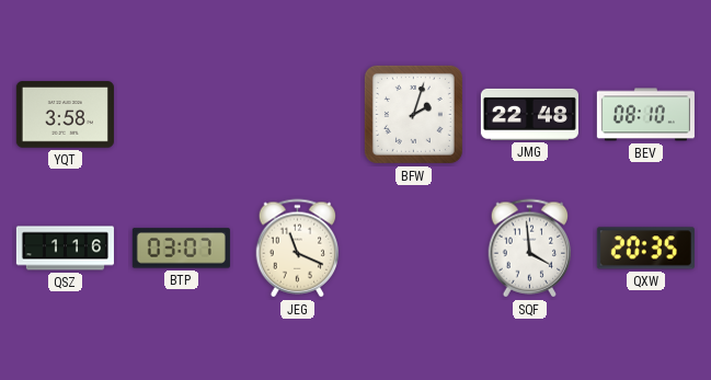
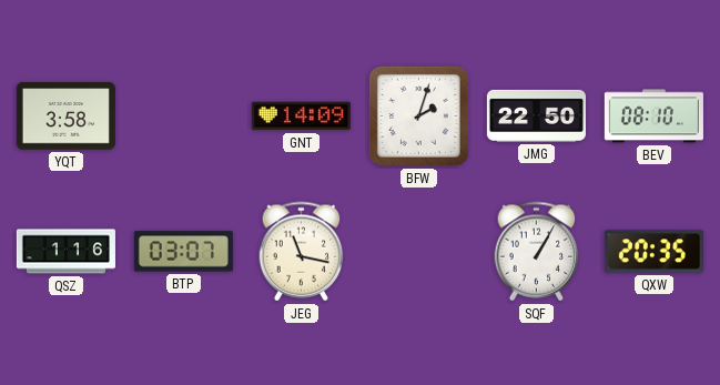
GNT: none -> 14:09 (301, 116)
JMG: 22:48 -> 22:50 (536, 115)
JEG: 11:19 -> 11:17 (302, 252)
SQF: 3:59 -> 1:05 (537, 252)
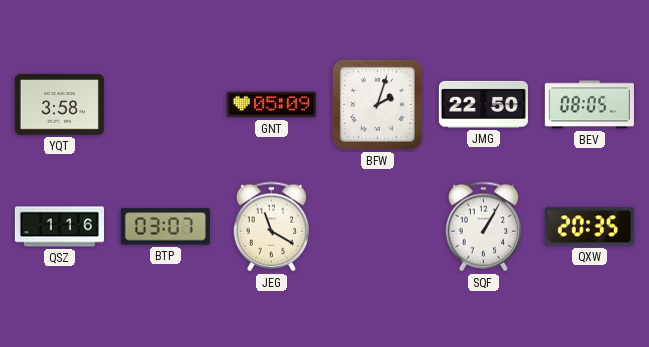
GNT: 14:09 -> 05:09 (271, 105)
BEV: 08:10 -> 08:05 (589, 105)
JEG: 11:17 -> 11:20 (272, 227)
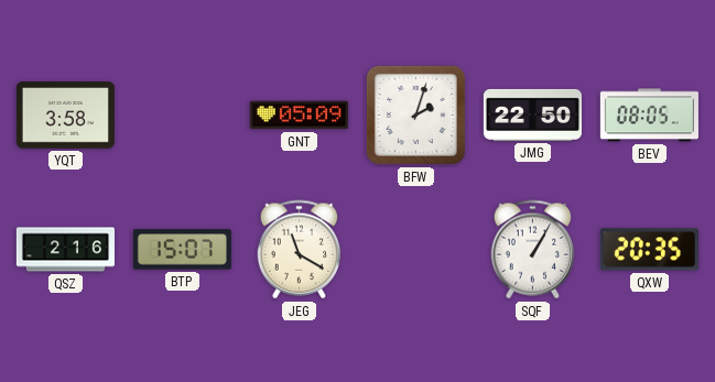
QSZ: 1:16 -> 2:16 (65, 250)
BTP: 03:07 -> 15:07 (182, 250)
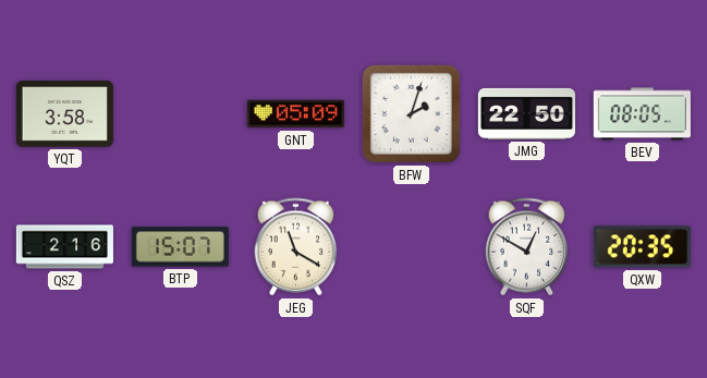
SQF: 1:05 -> 12:50 (527, 247)
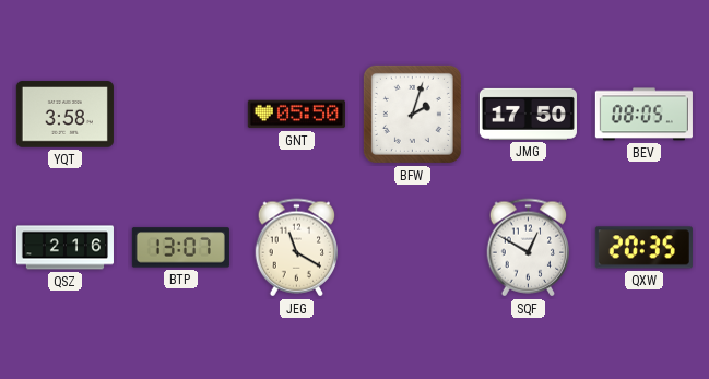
GNT: 05:09 -> 05:50 (296, 115)
JMG: 22:50 -> 17:50 (528, 114)
BTP: 15:07 -> 13:07 (180, 248)
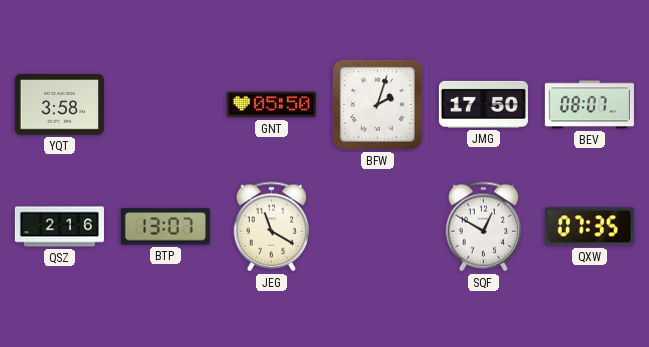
BEV: 08:05 -> 08:07 (589, 105)
QXW: 20:35 -> 07:35 (589, 227)
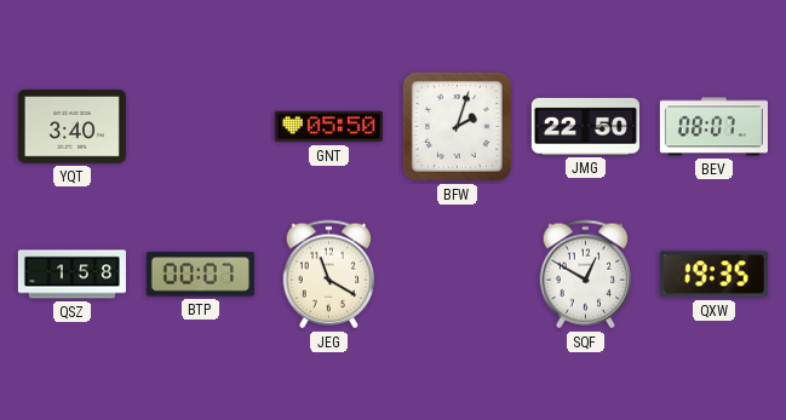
YQT: 3:58 -> 3:40 (71, 127)
JMG: 17:50 -> 22:50 (585, 126)
QSZ: 2:16 -> 1:58 (71, 275)
BTP: 13:07 -> 00:07 (200, 275)
QXW: 07:35 -> 19:35 (713, 275)
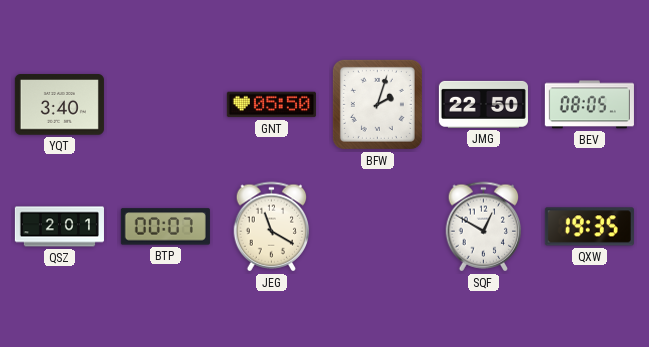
BEV: 08:07 -> 08:05 (589, 105)
QSZ: 1:58 -> 2:01 (59, 227)
